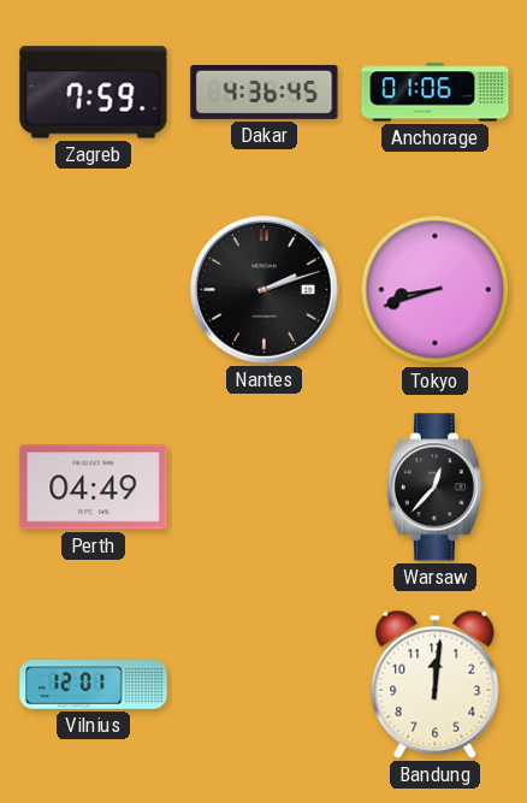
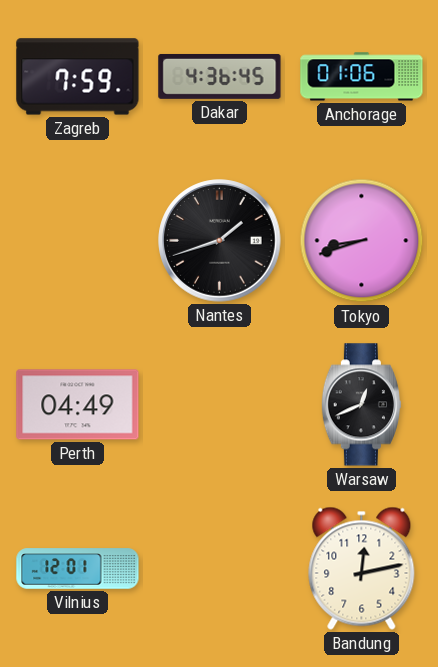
Nantes: 2:12 -> 1:42 (220, 241)
Warsaw: 12:37 -> 12:41 (361, 405)
Bandung: 12:01 -> 12:13 (362, 568)
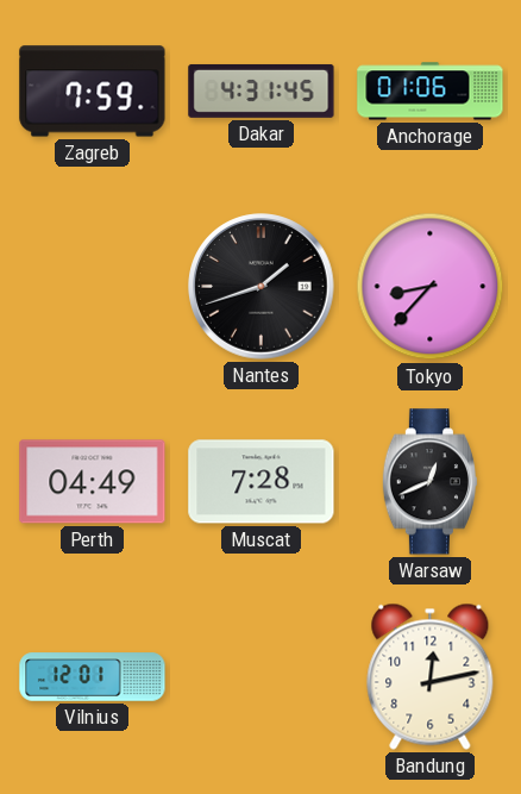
Dakar: 4:36 -> 4:31 (262, 90)
Tokyo: 8:42 -> 8:37 (431, 287)
Muscat: none -> 7:28 (262, 482)
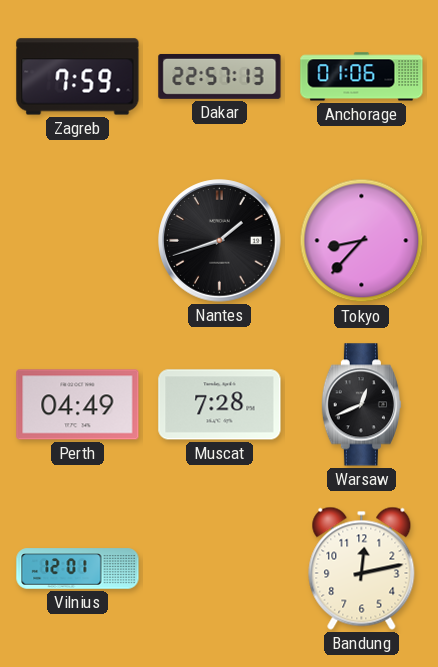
Dakar: 4:31 -> 22:57 (220, 76)
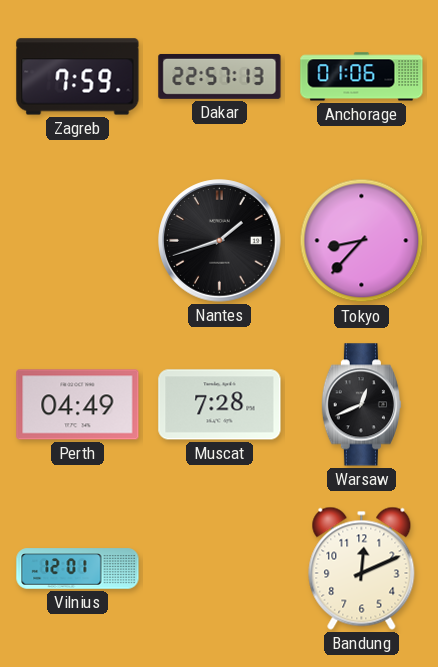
Bandung: 12:13 -> 12:11 (362, 568)
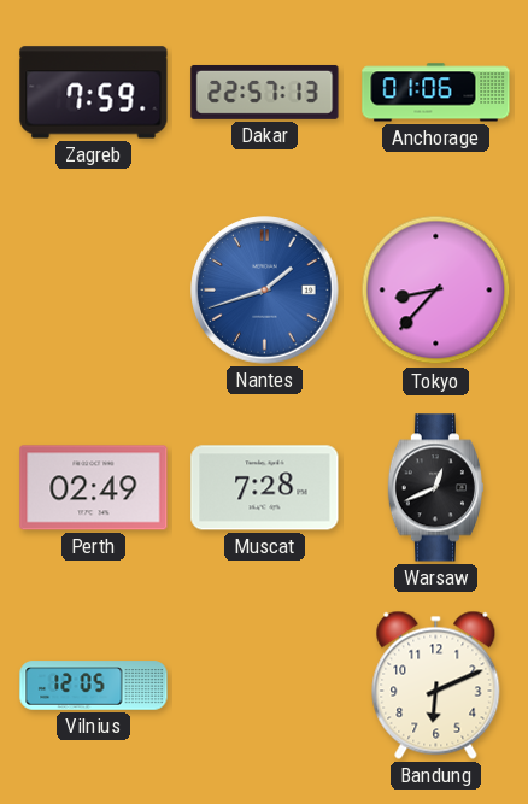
Nantes dial: black -> blue (265, 291)
Perth: 04:49 -> 02:49 (94, 488)
Vilnius: 12:01 -> 12:05 (94, 686)
Bandung: 12:11 -> 6:11 (436, 685)
